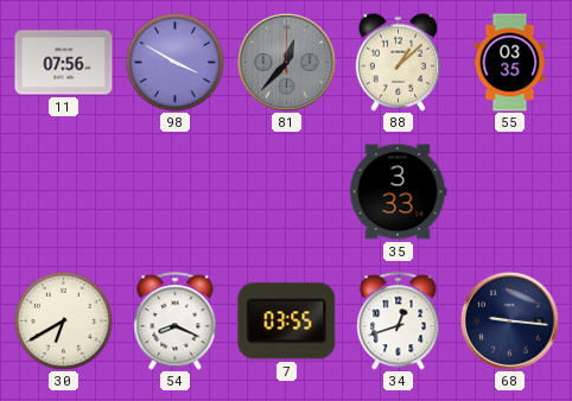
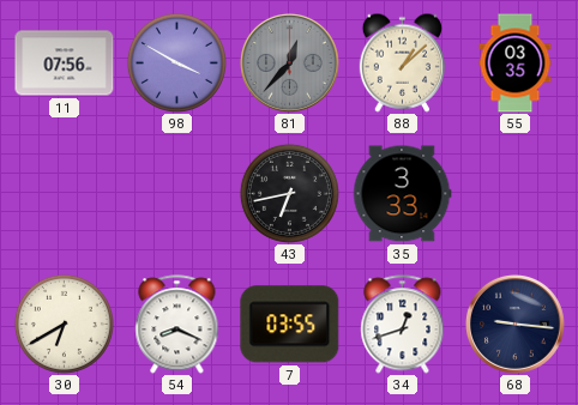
43: none -> 6:43 (289, 193)
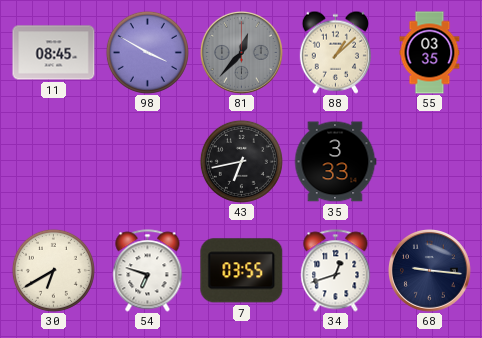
11: 07:56 -> 08:45 (54, 53)
54: 8:19 -> 6:48 (148, 271)
